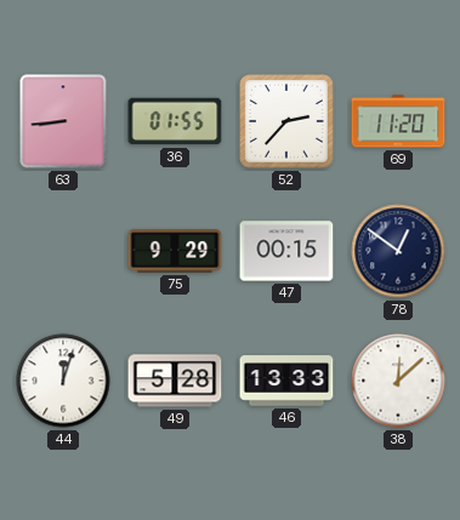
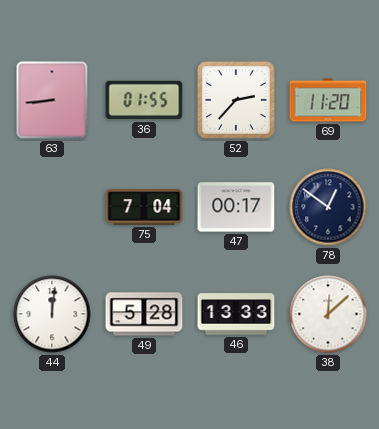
75: 9:29 -> 7:04 (144, 207)
47: 00:15 -> 00:17 (236, 207)
44: 12:03 -> 12:01 (52, 314)
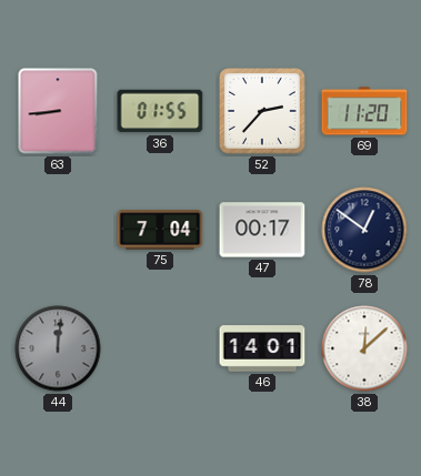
44 dial: white -> grey (58, 348)
49: 5:28 -> none (144, 314)
46: 13:33 -> 14:01 (262, 348)
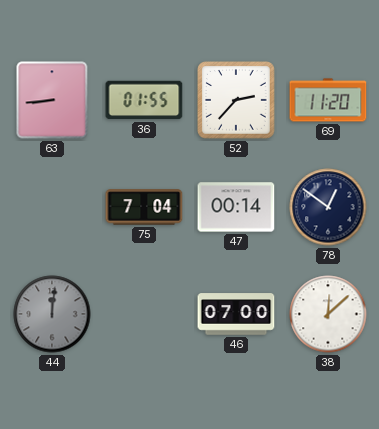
47: 00:17 -> 00:14 (236, 207)
46: 14:01 -> 07:00 (236, 314)
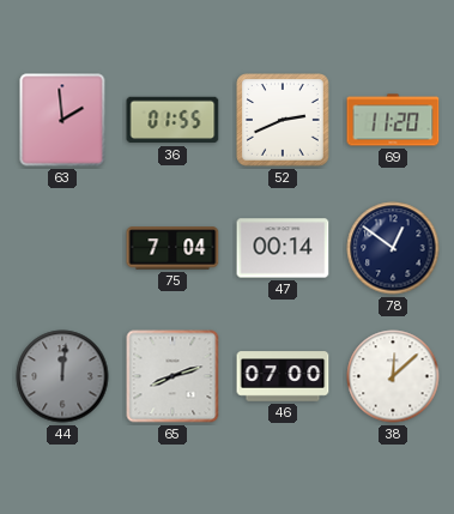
63: 8:44 -> 1:59 (62, 120)
52: 2:37 -> 2:41 (284, 121)
65: none -> 8:12 (172, 376)
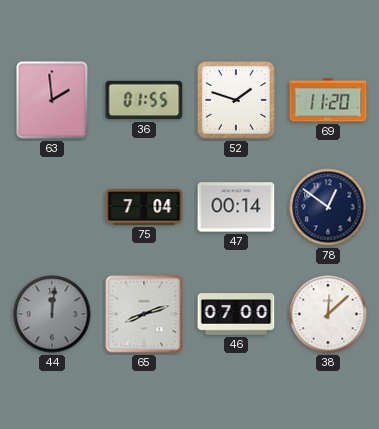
52: 2:41 -> 1:48 (237, 101)
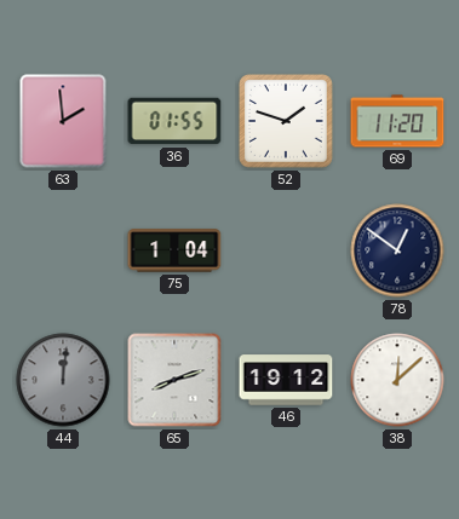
75: 7:04 -> 1:04 (174, 250)
47: 00:14 -> none (236, 207)
46: 07:00 -> 19:12 (286, 380)
